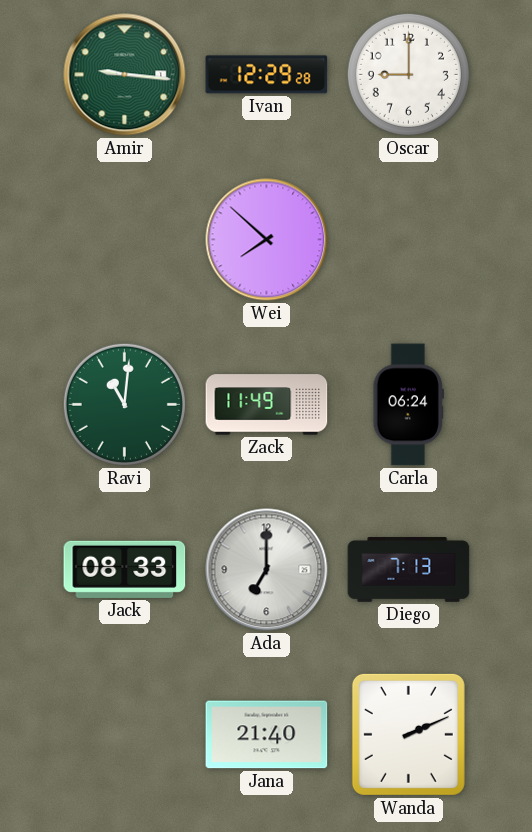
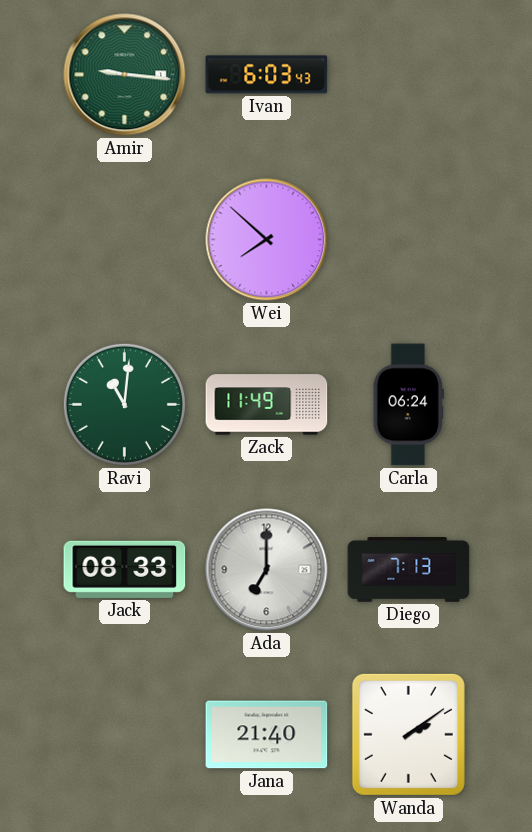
Ivan: 12:29 -> 6:03 (267, 75)
Oscar: 9:00 -> none (408, 74)
Wanda: 2:11 -> 2:09 (408, 734)
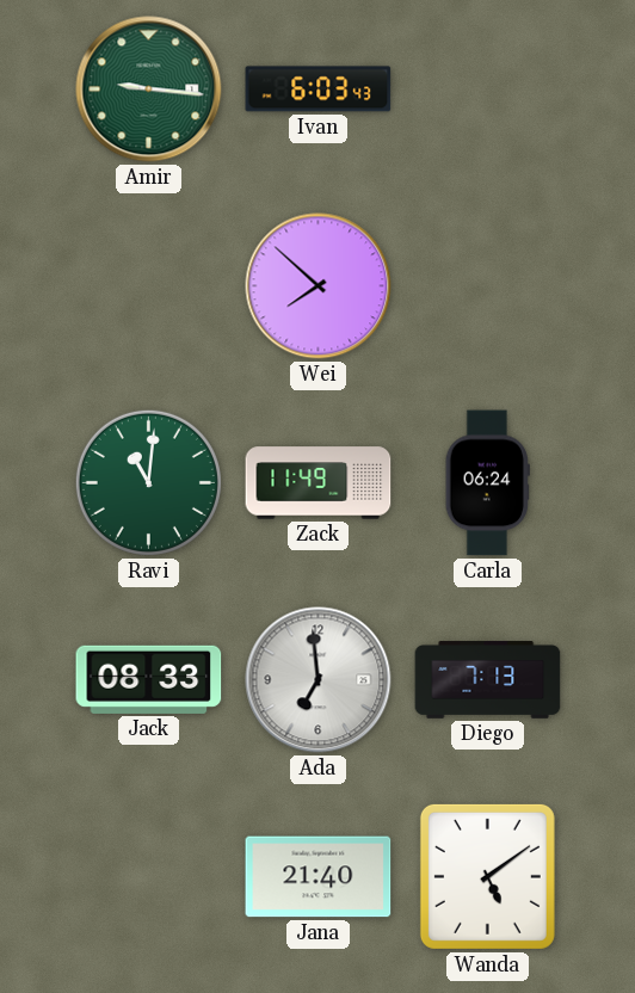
Ada: 7:00 -> 6:59 (319, 680)
Wanda: 2:09 -> 5:09 (487, 876)
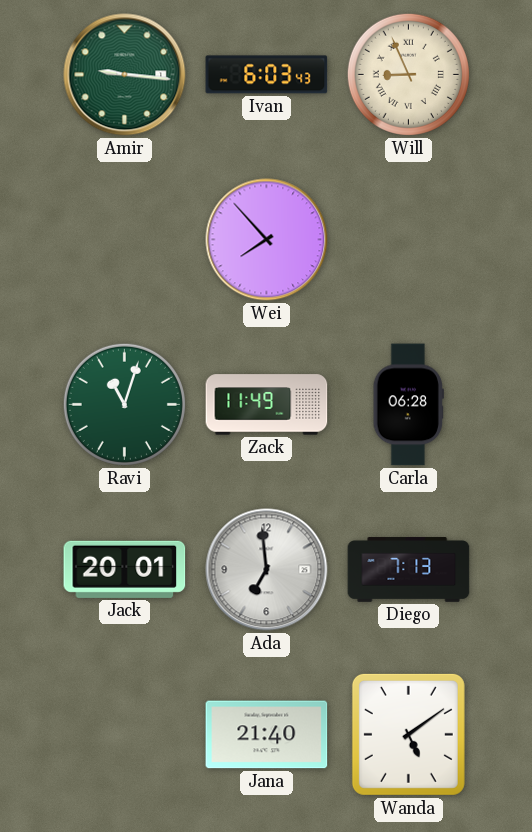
Will: none -> 8:56 (408, 74)
Wei: 7:52 -> 7:53 (267, 240)
Ravi: 11:01 -> 11:03 (124, 404)
Carla: 06:24 -> 06:28 (408, 405)
Jack: 08:33 -> 20:01 (125, 569)
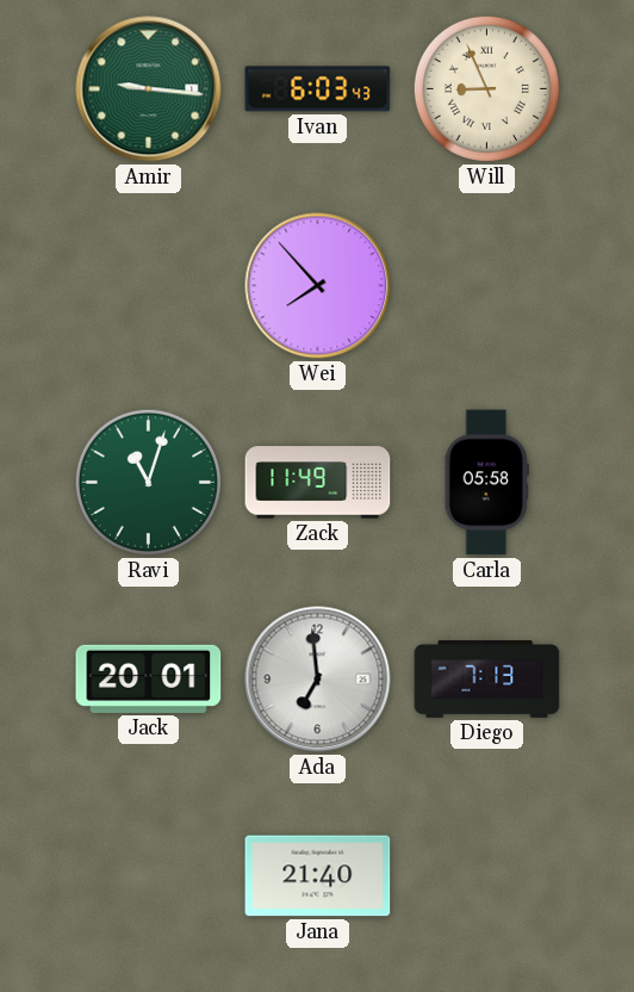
Carla: 06:28 -> 05:58 (486, 483)
Wanda: 5:09 -> none (408, 734)
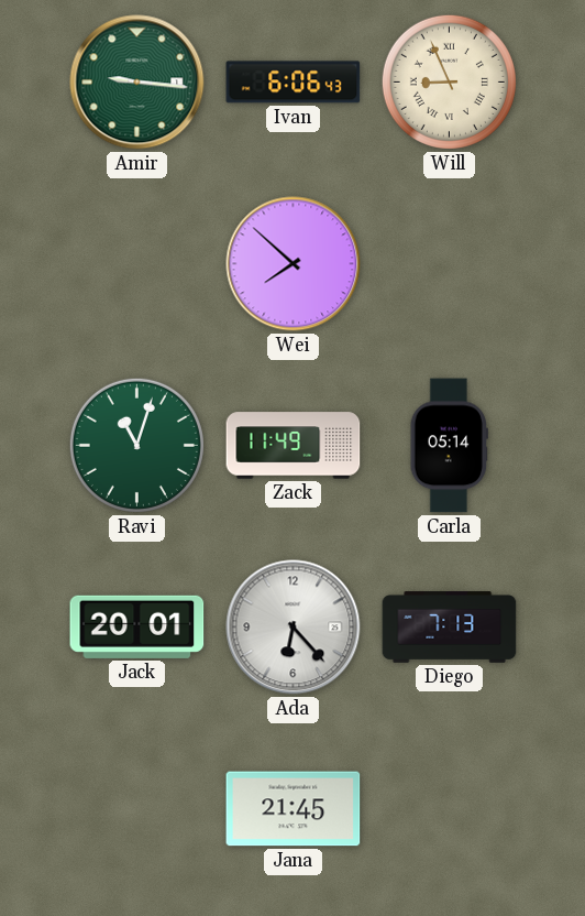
Ivan: 6:03 -> 6:06 (294, 83)
Wei: 7:53 -> 7:52 (294, 264)
Carla: 05:58 -> 05:14 (449, 446)
Ada: 6:59 -> 6:23 (294, 628)
Jana: 21:40 -> 21:45 (294, 809)
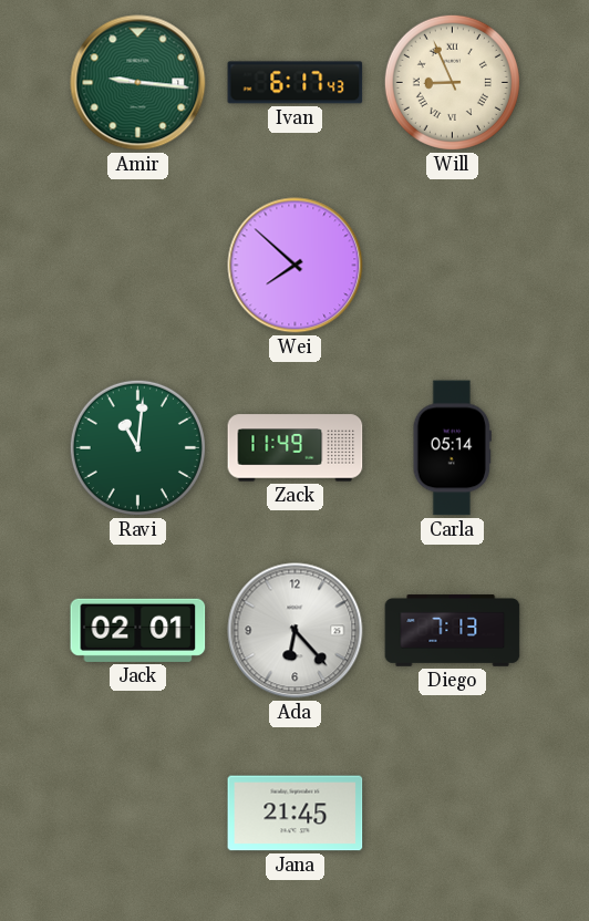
Ivan: 6:06 -> 6:17 (296, 83)
Ravi: 11:03 -> 11:01 (137, 447)
Jack: 20:01 -> 02:01 (138, 630)
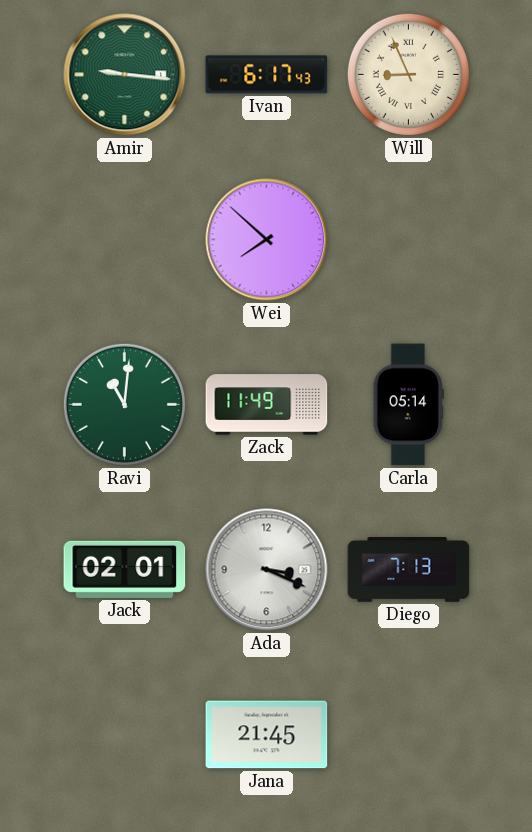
Ada: 6:23 -> 3:19 (267, 570)
